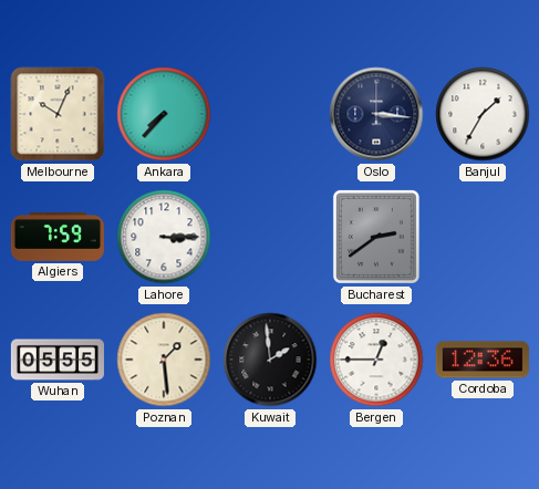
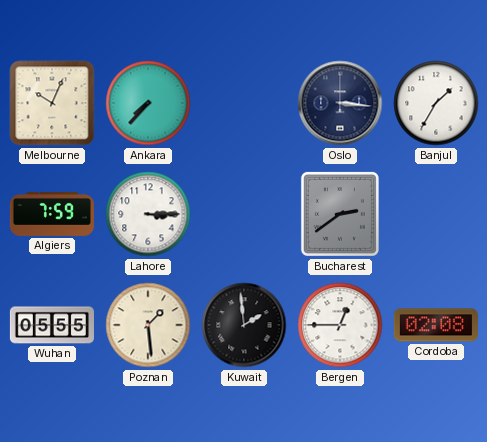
Cordoba: 12:36 -> 02:08 (436, 325)
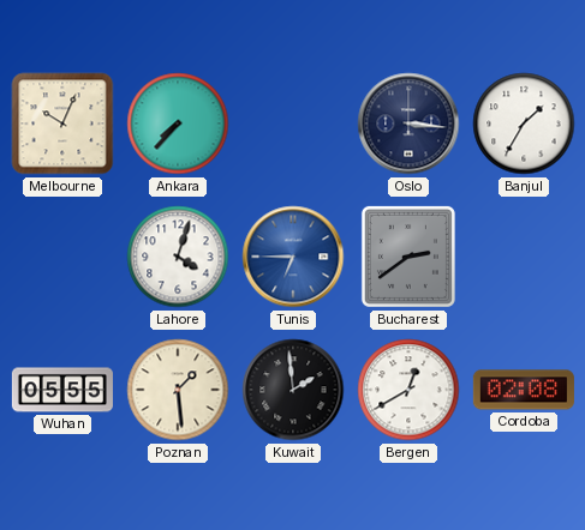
Algiers: 7:59 -> none (52, 214)
Lahore: 3:15 -> 4:03 (178, 257)
Tunis: none -> 6:45 (293, 257)
Bergen: 12:45 -> 12:40 (408, 390)
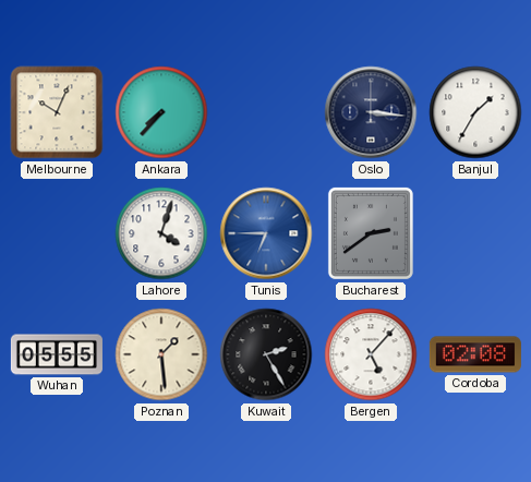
Kuwait: 1:59 -> 2:25 (266, 354)
Bergen: 12:40 -> 5:07 (371, 354)
